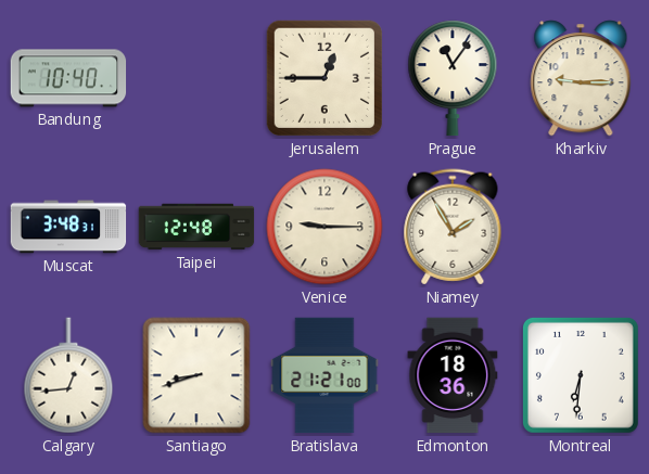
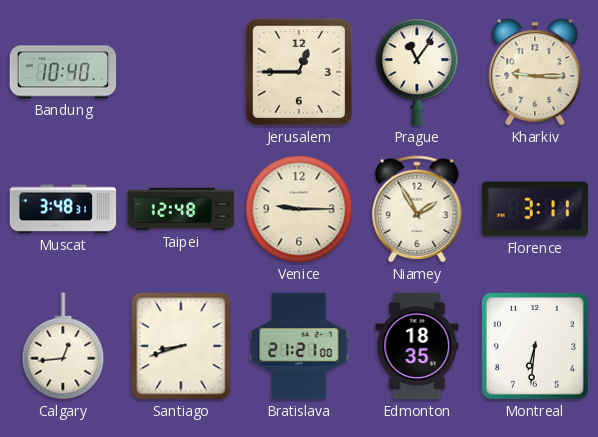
Florence: none -> 3:11 (535, 209)
Edmonton: 18:36 -> 18:35 (417, 346)
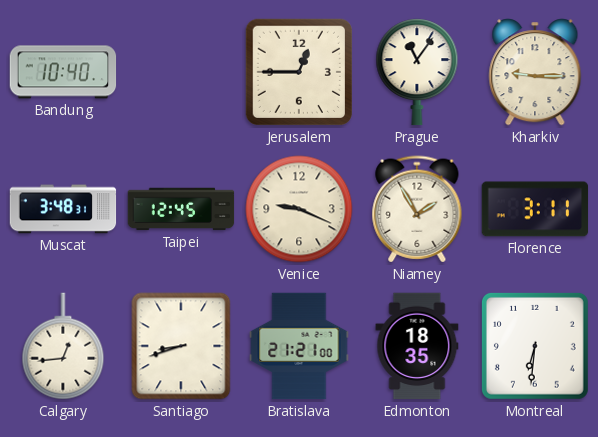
Taipei: 12:48 -> 12:45 (181, 209)
Venice: 9:15 -> 9:19 (299, 209)
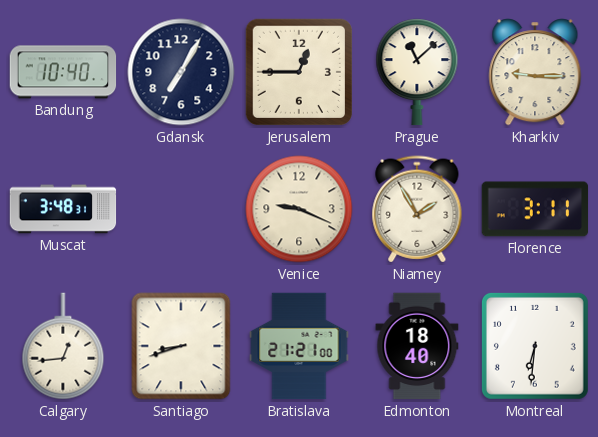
Gdansk: none -> 7:05 (181, 72)
Prague: 11:06 -> 11:08 (417, 72)
Taipei: 12:45 -> none (181, 209)
Edmonton: 18:35 -> 18:40 (417, 346)
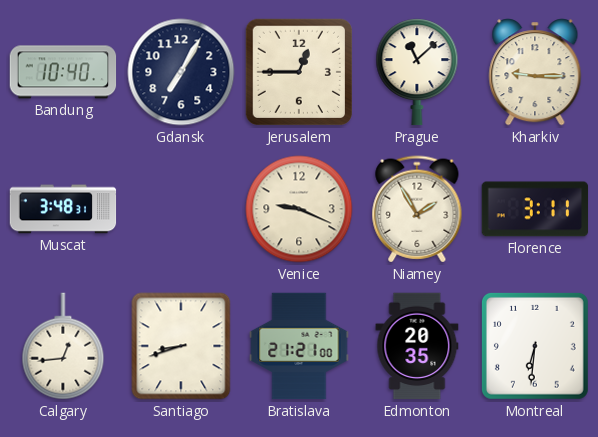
Edmonton: 18:40 -> 20:35 (417, 346)
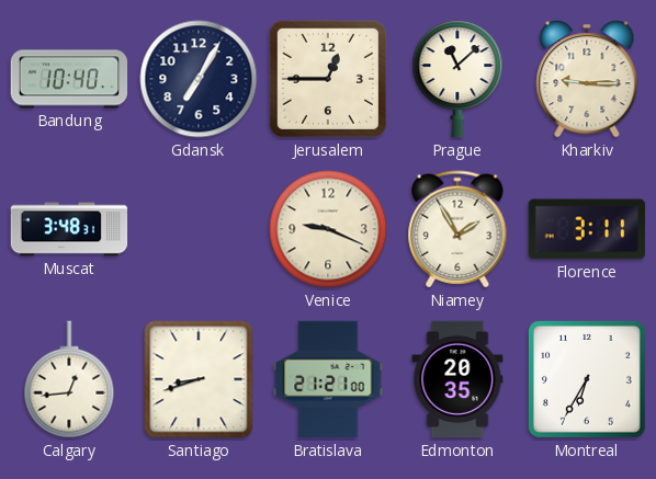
Montreal: 6:31 -> 6:35 (587, 379)
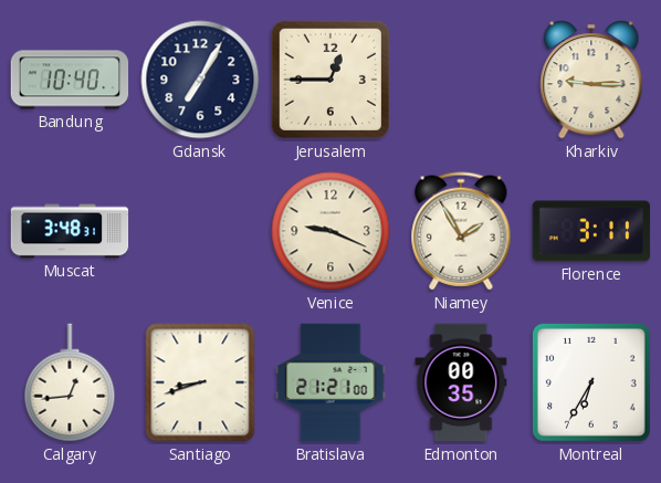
Prague: 11:08 -> none (457, 79)
Edmonton: 20:35 -> 00:35 (461, 382)
